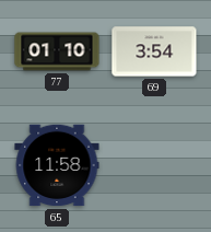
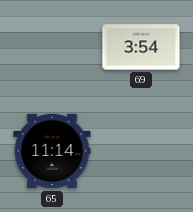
77: 01:10 -> none (57, 51)
65: 11:58 -> 11:14 (52, 151)
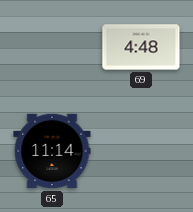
69: 3:54 -> 4:48 (141, 47)
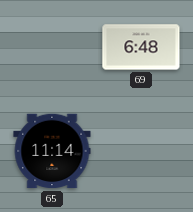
69: 4:48 -> 6:48 (141, 47)
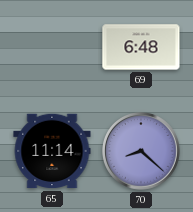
70: none -> 8:22 (142, 152)
